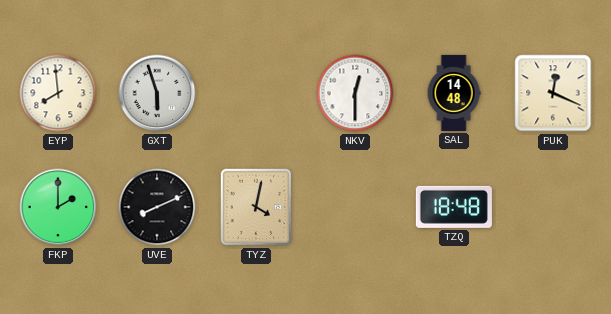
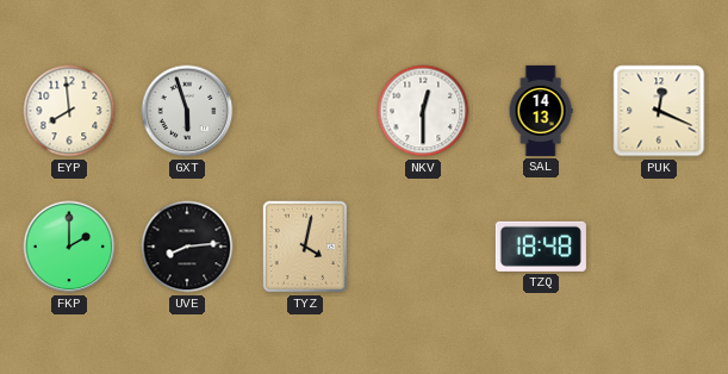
SAL: 14:48 -> 14:13 (541, 111)
UVE: 8:11 -> 8:14 (187, 247)
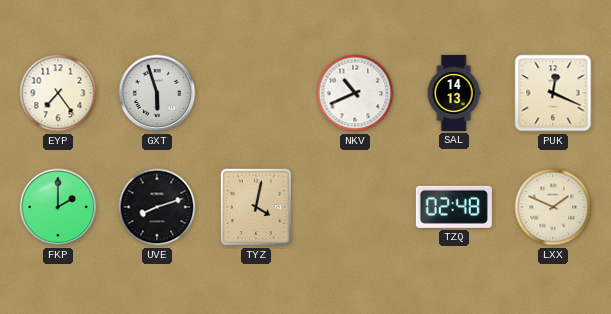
EYP: 7:59 -> 7:24 (58, 93)
NKV: 12:30 -> 10:41 (355, 93)
UVE: 8:14 -> 8:12 (157, 207)
TZQ: 18:48 -> 02:48 (454, 207)
LXX: none -> 1:49 (553, 207)
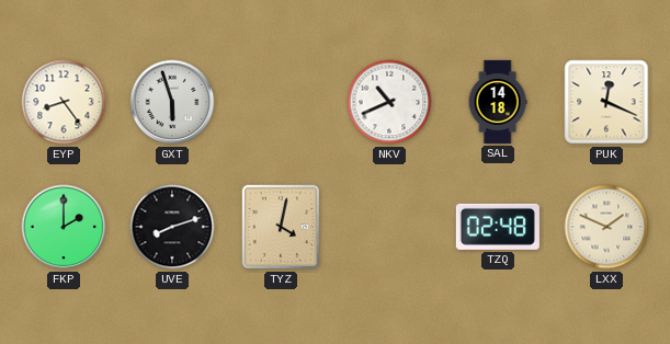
EYP: 7:24 -> 8:24 (64, 102)
SAL: 14:13 -> 14:18 (498, 102)
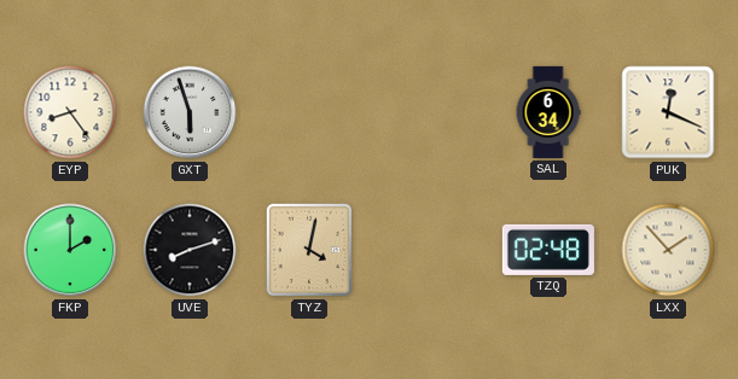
NKV: 10:41 -> none (389, 102)
SAL: 14:18 -> 6:34 (548, 112)
LXX: 1:49 -> 1:53 (668, 250)
